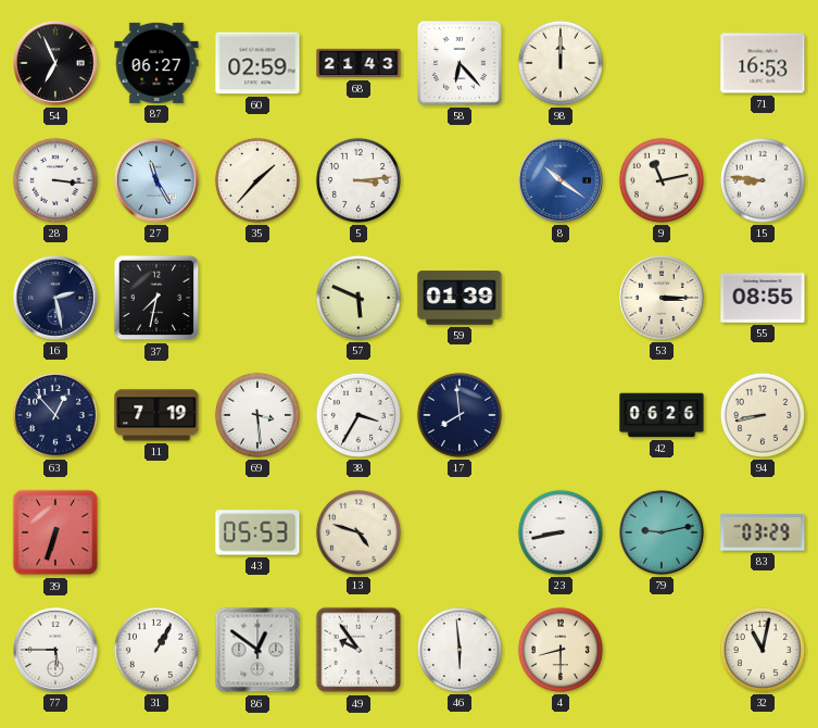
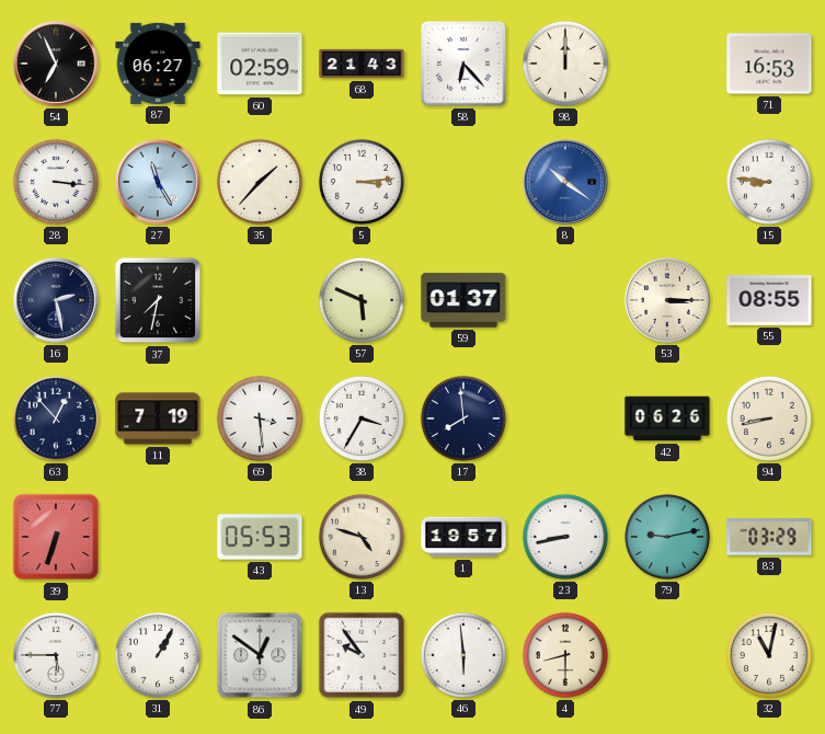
9: 11:13 -> none (662, 180)
59: 01:39 -> 01:37 (463, 300)
1: none -> 19:57 (463, 537)
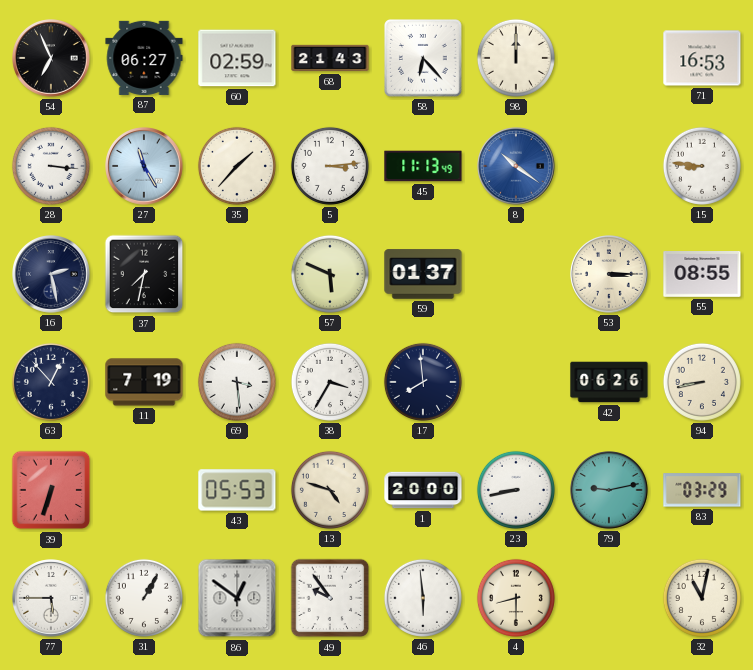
45: none -> 11:13 (423, 166)
1: 19:57 -> 20:00 (423, 490)
